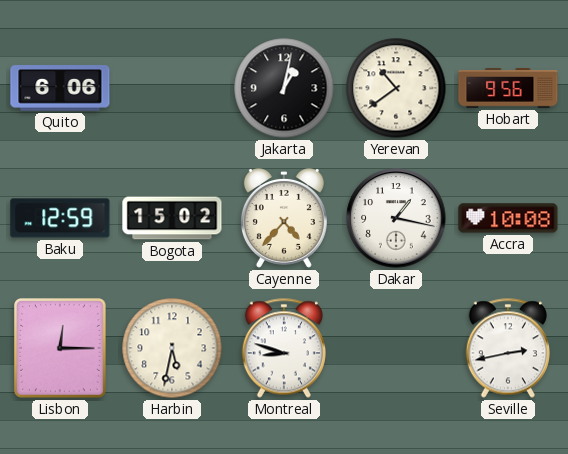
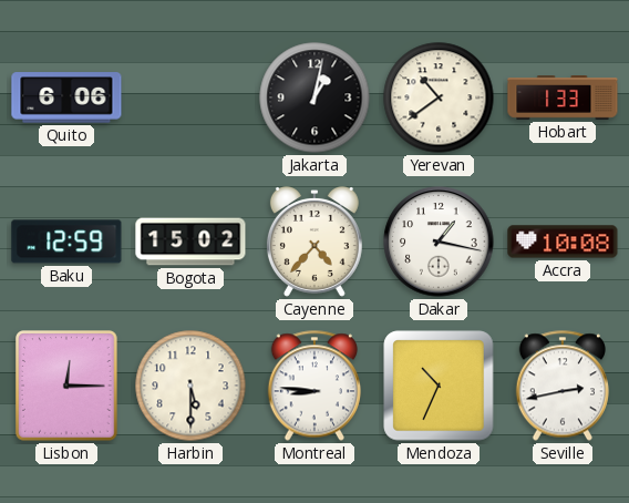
Hobart: 9:56 -> 1:33 (563, 99)
Harbin: 5:32 -> 5:30 (190, 386)
Montreal: 8:48 -> 8:46 (314, 386)
Mendoza: none -> 10:34 (439, 386)
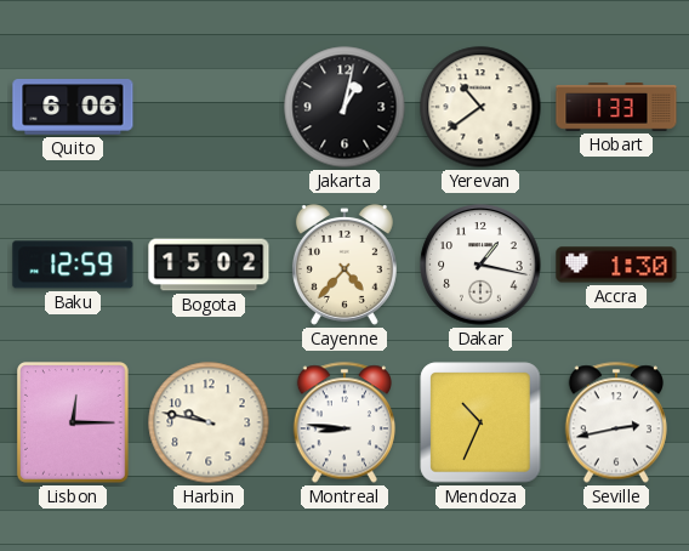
Accra: 10:08 -> 1:30 (616, 265)
Harbin: 5:30 -> 9:47 (209, 422)
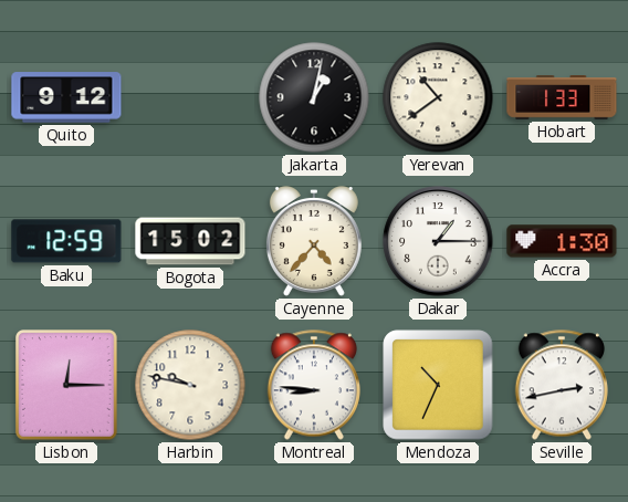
Quito: 6:06 -> 9:12 (66, 97)
Dakar: 1:17 -> 1:15 (438, 241)
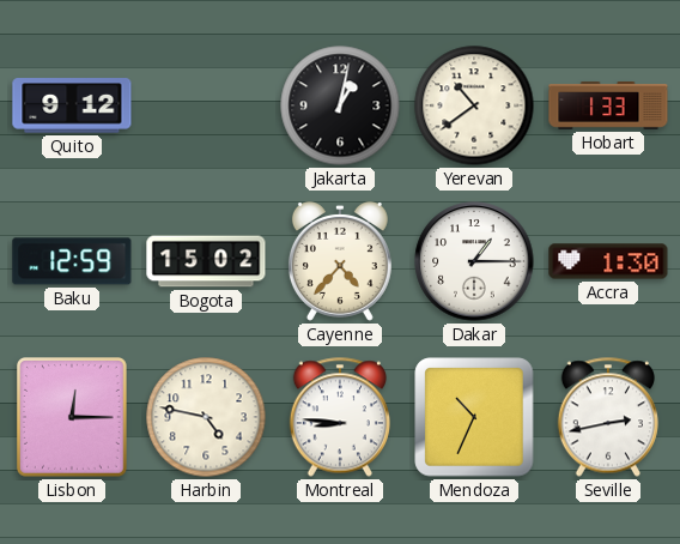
Harbin: 9:47 -> 4:47 (206, 417)
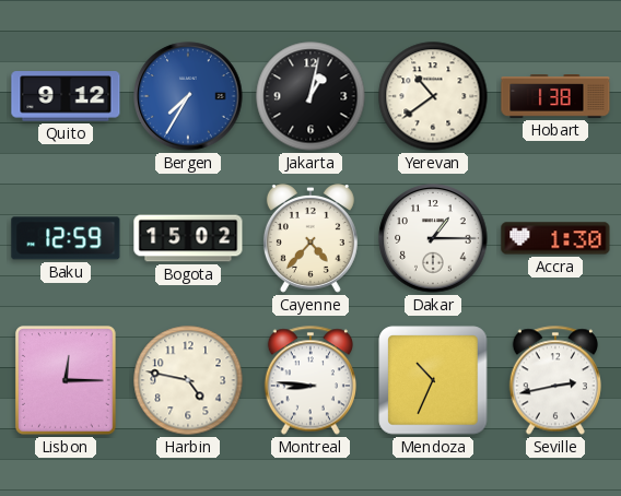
Bergen: none -> 7:35 (188, 96)
Hobart: 1:33 -> 1:38 (555, 97)
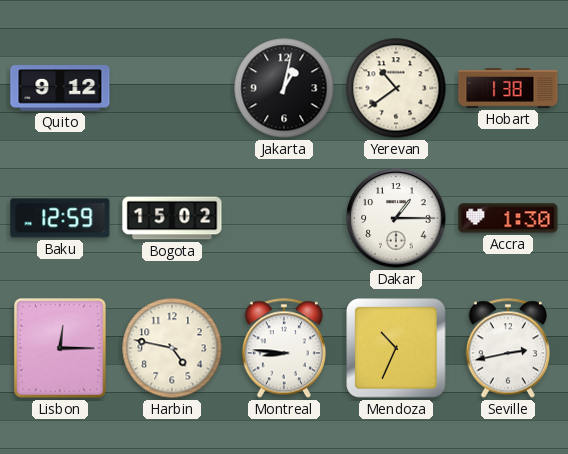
Bergen: 7:35 -> none (188, 96)
Cayenne: 4:37 -> none (310, 239)
